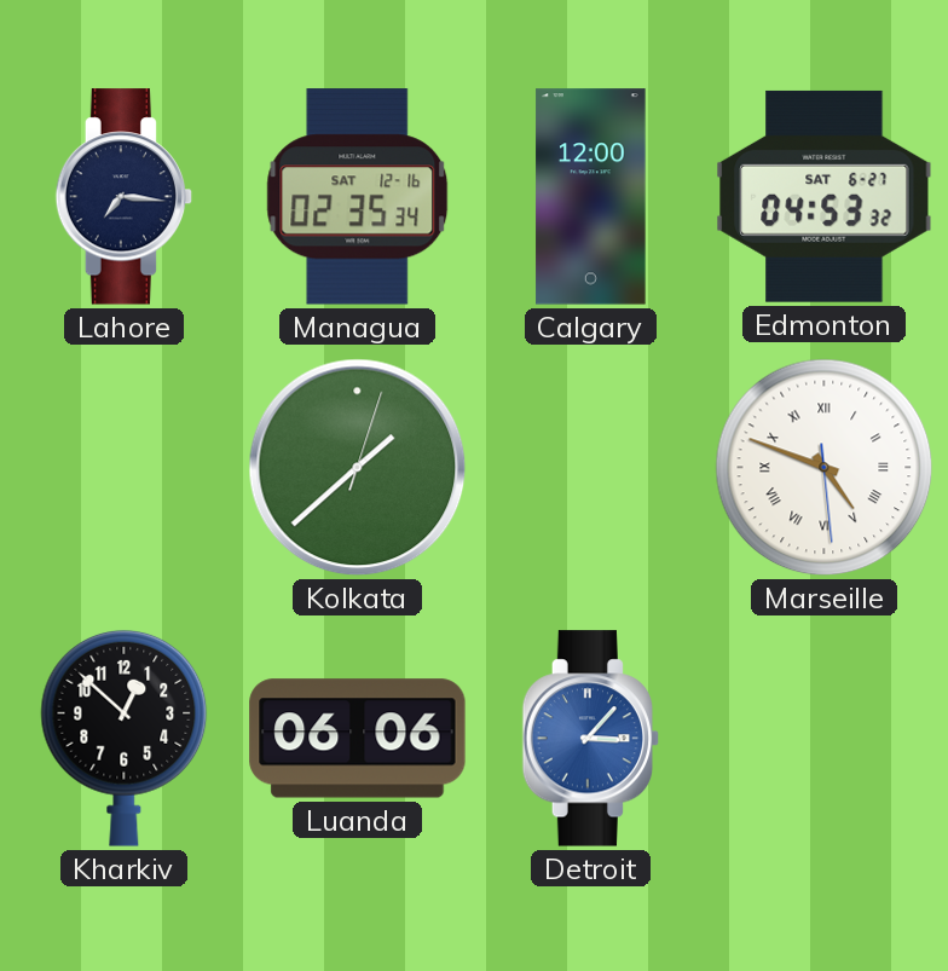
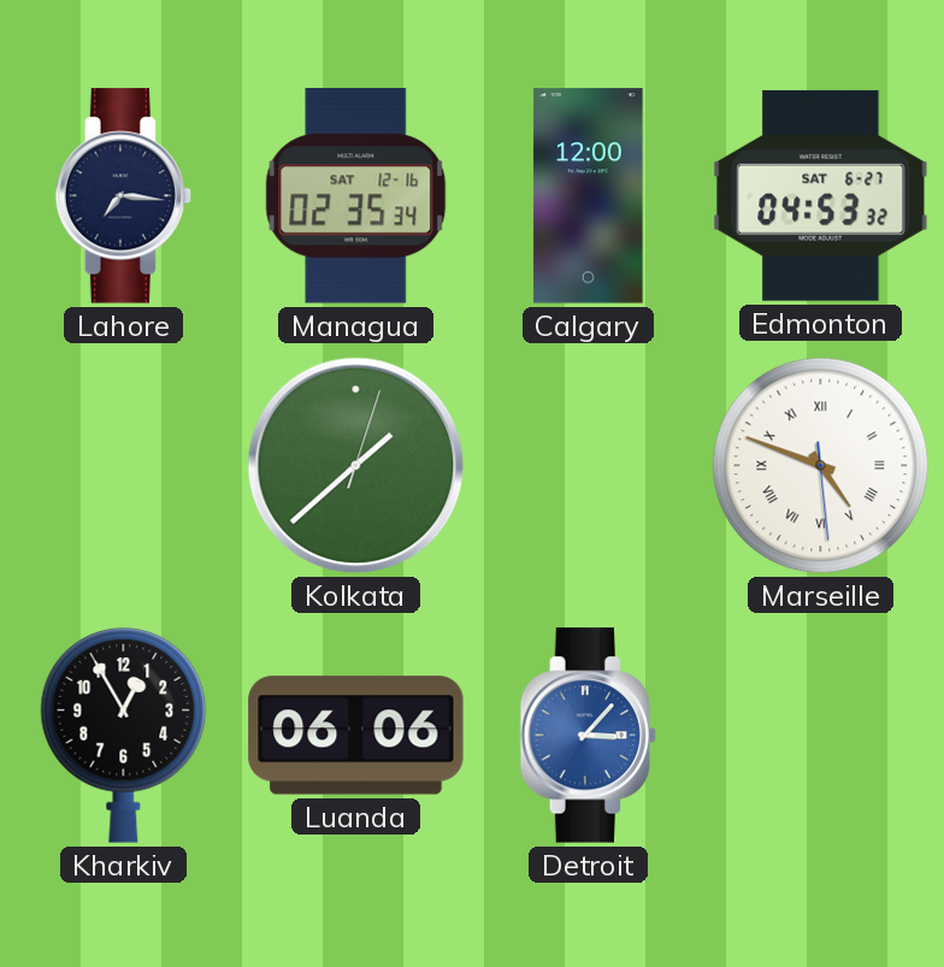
Kharkiv: 12:52 -> 12:55 (124, 735)
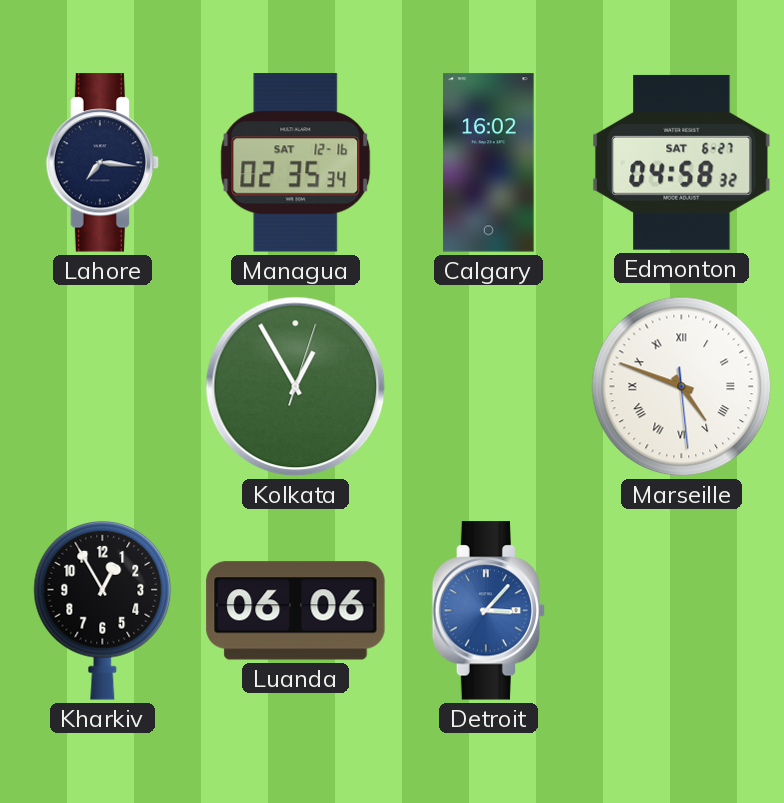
Calgary: 12:00 -> 16:02 (489, 163)
Edmonton: 04:53 -> 04:58 (682, 162)
Kolkata: 1:38 -> 12:55 (296, 387)
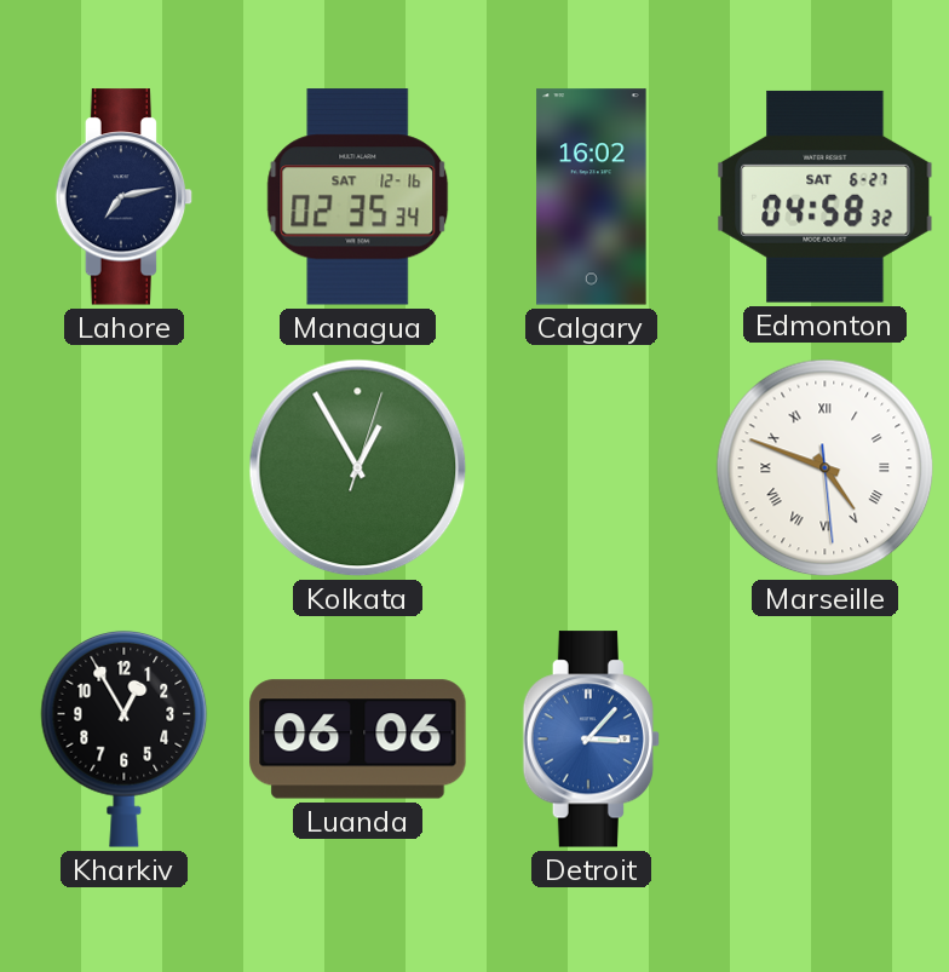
Lahore: 7:16 -> 7:13 (125, 197)
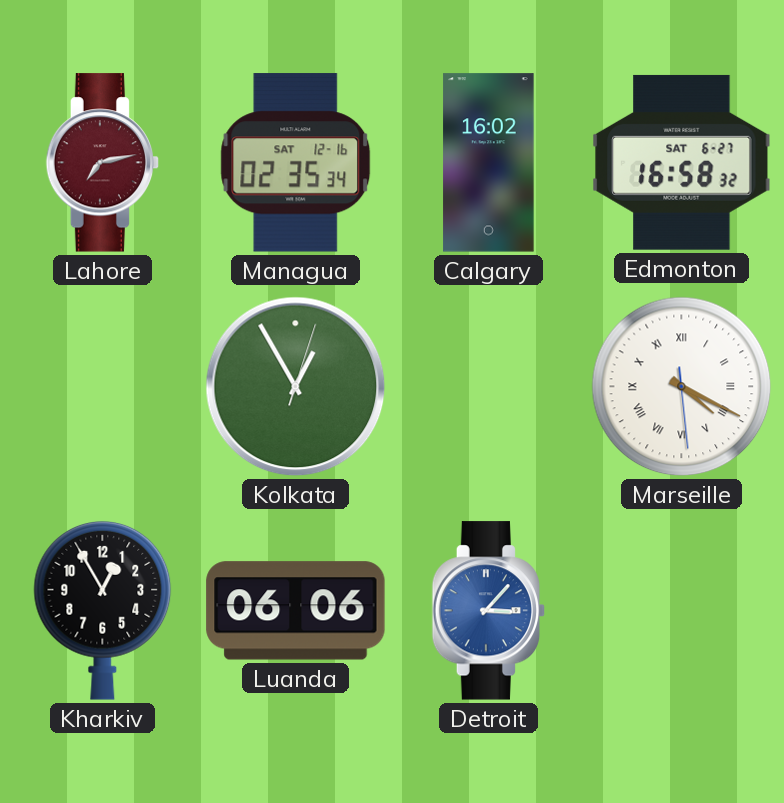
Lahore dial: navy -> burgundy (103, 163)
Edmonton: 04:58 -> 16:58 (682, 162)
Marseille: 4:48 -> 4:19 (682, 387)
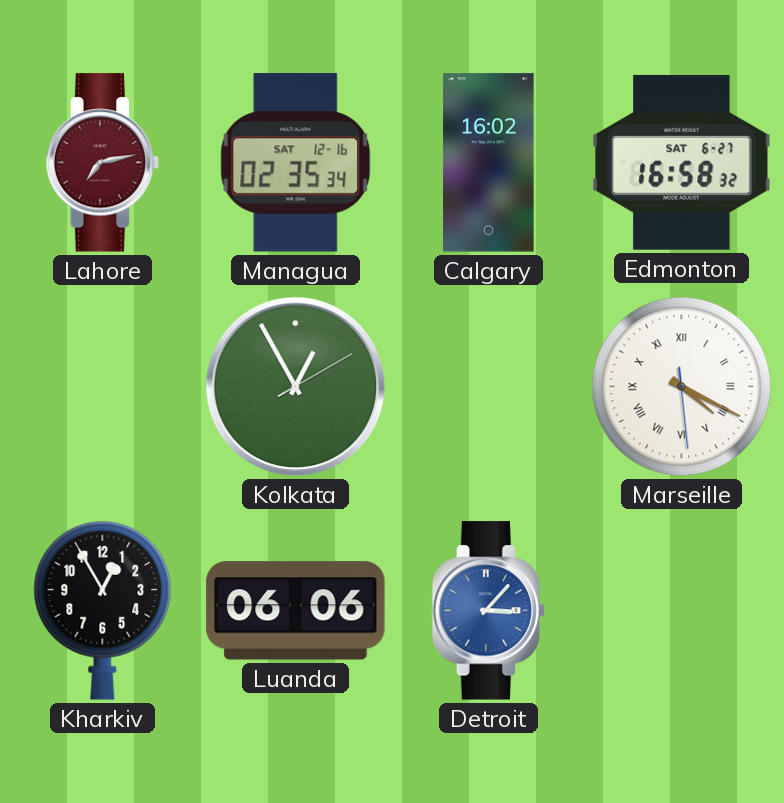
Kolkata: 12:55:03 -> 12:55:10 (296, 387)
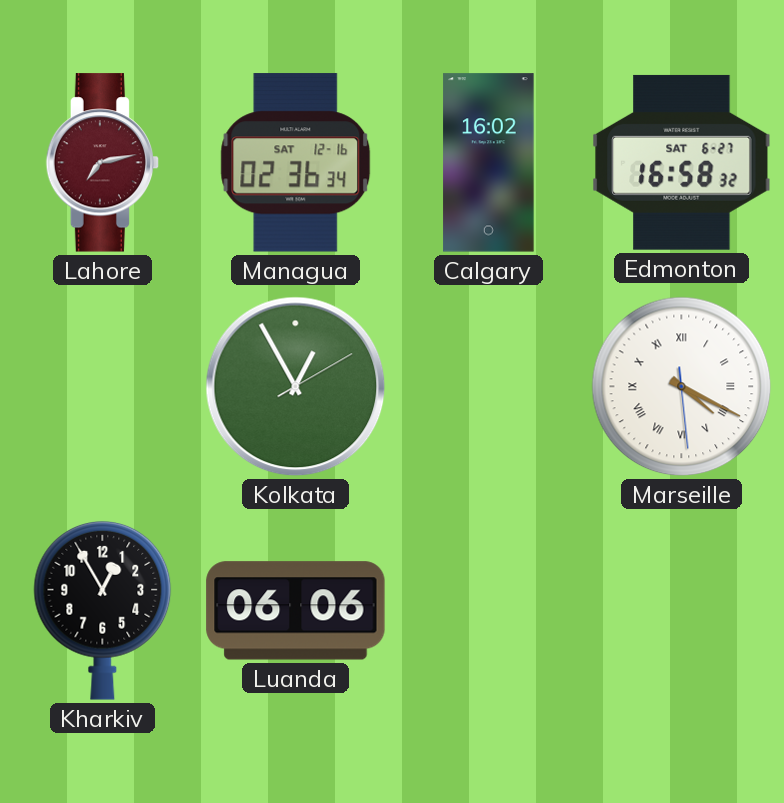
Managua: 02:35 -> 02:36 (296, 163)
Detroit: 3:07 -> none (489, 611)
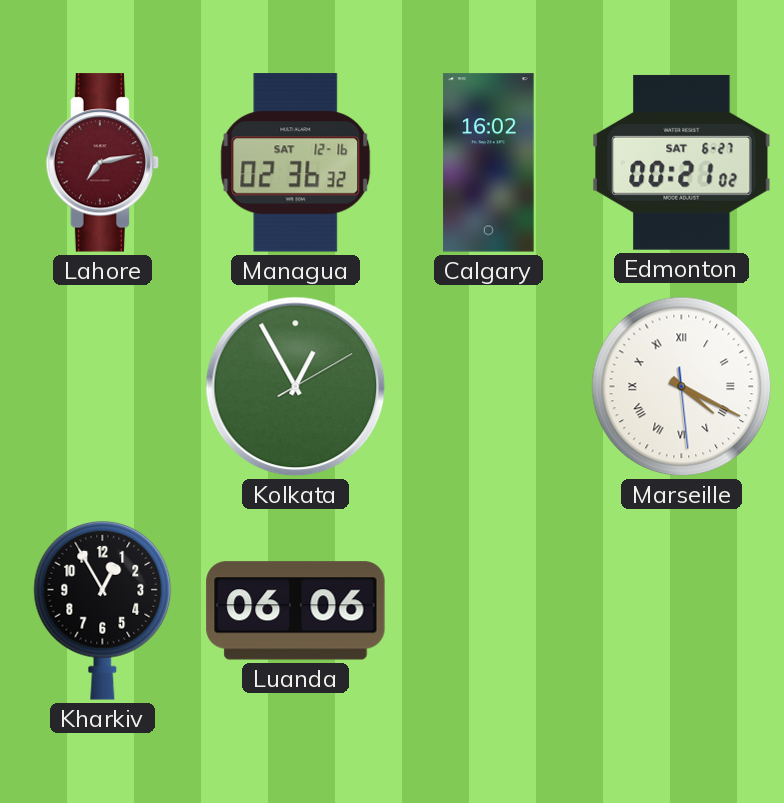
Managua: 02:36:34 -> 02:36:32 (296, 163)
Edmonton: 16:58 -> 00:21 (682, 162)
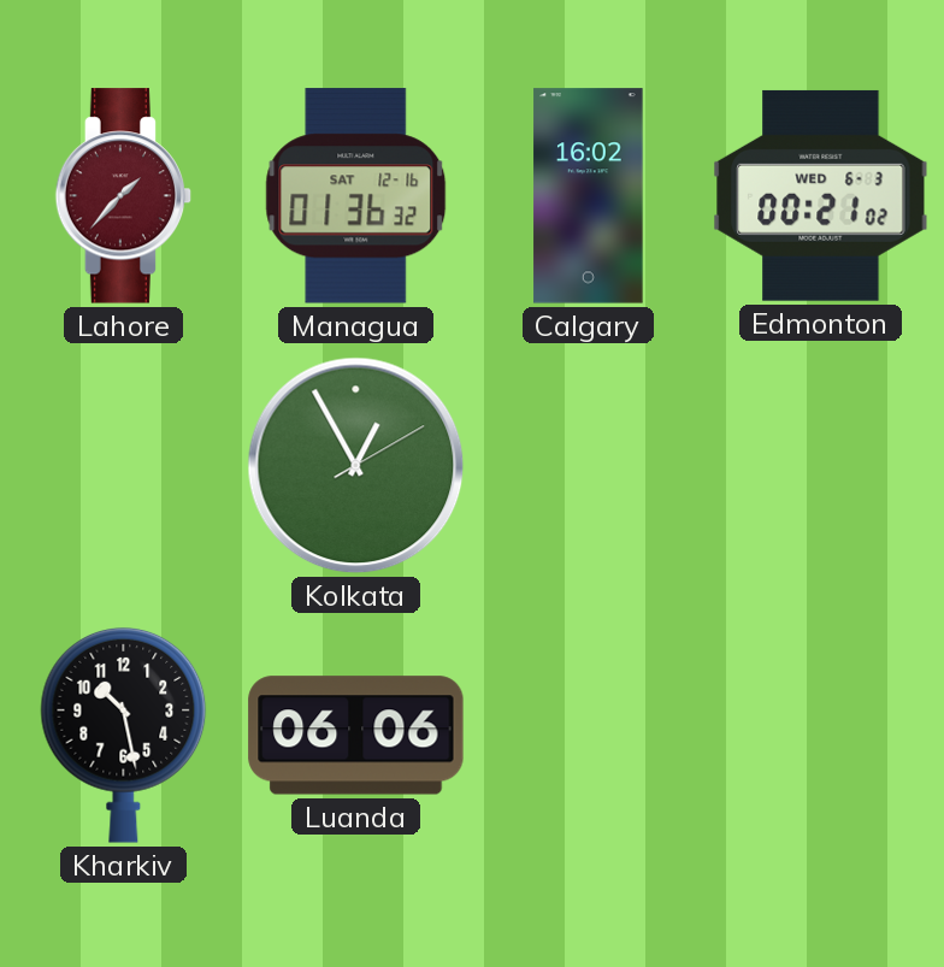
Lahore: 7:13 -> 1:37 (124, 196)
Managua: 02:36 -> 01:36 (356, 196)
Edmonton date: SAT 6-27 -> WED 6-3 (821, 195)
Marseille: 4:19 -> none (682, 387)
Kharkiv: 12:55 -> 10:28 (124, 735)
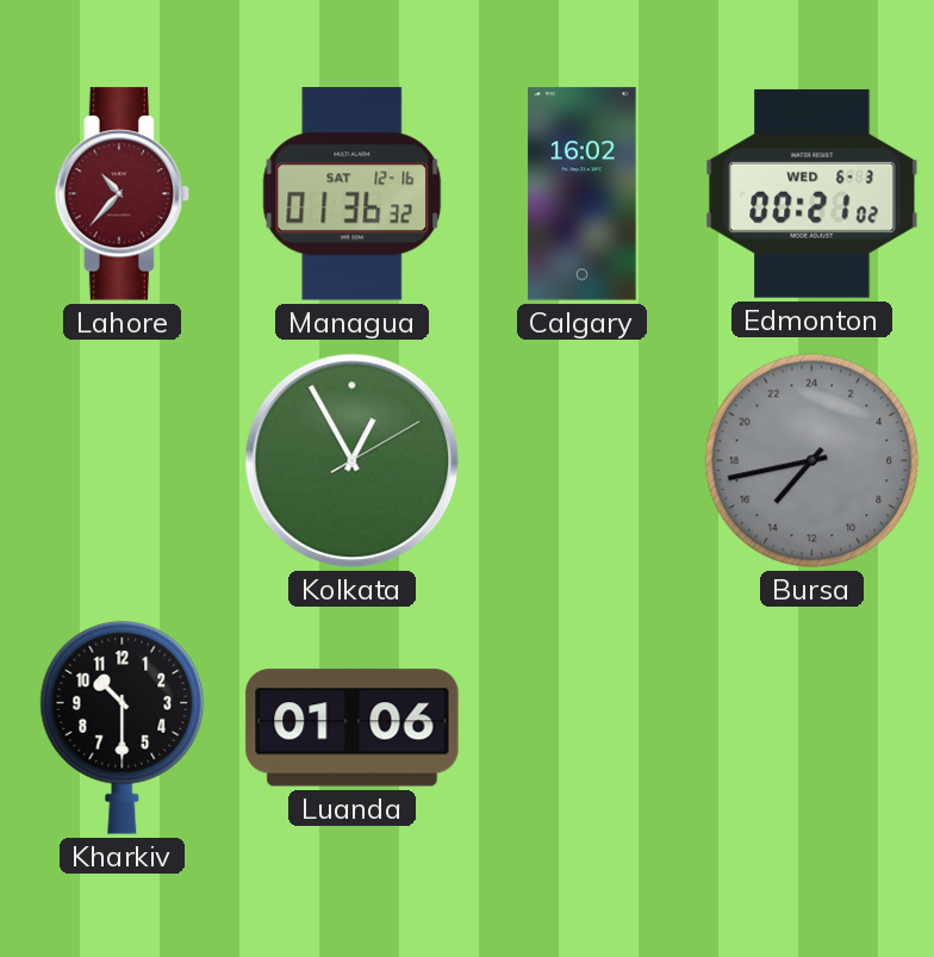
Lahore: 1:37 -> 10:37 (123, 194)
Bursa: none -> 14:43 (812, 461)
Kharkiv: 10:28 -> 10:30 (123, 727)
Luanda: 06:06 -> 01:06 (353, 728)
